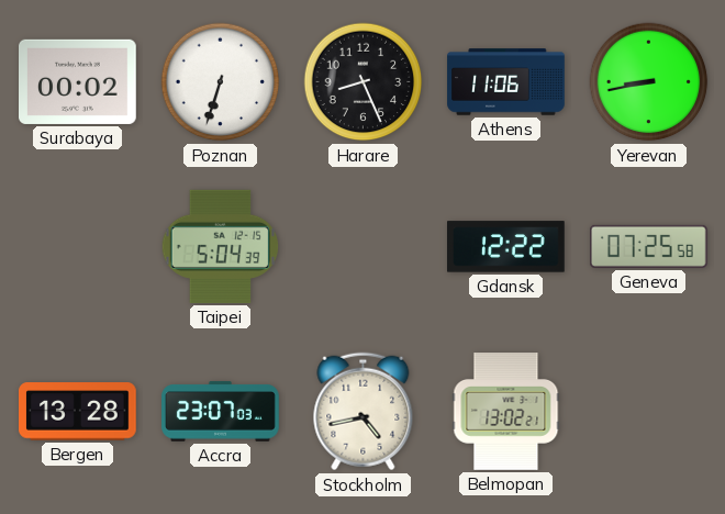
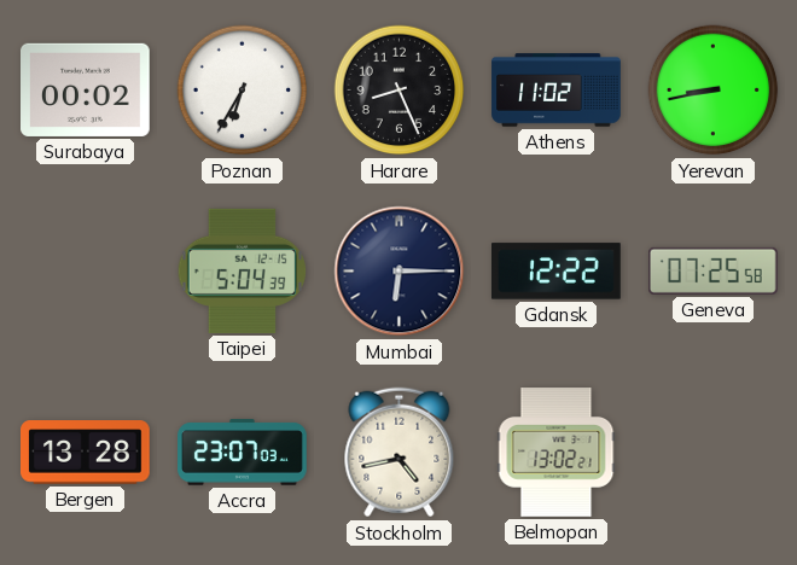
Poznan: 6:33 -> 6:35 (243, 91)
Athens: 11:06 -> 11:02 (557, 91)
Mumbai: none -> 6:15 (400, 272)
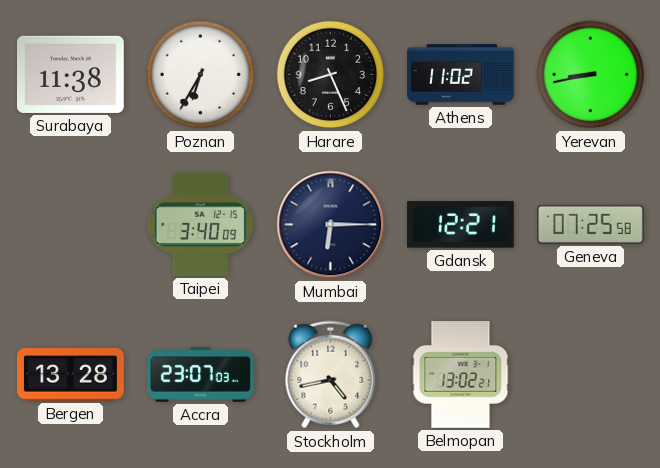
Surabaya: 00:02 -> 11:38 (71, 74)
Taipei: 5:04 -> 3:40 (201, 224)
Gdansk: 12:22 -> 12:21 (461, 225)
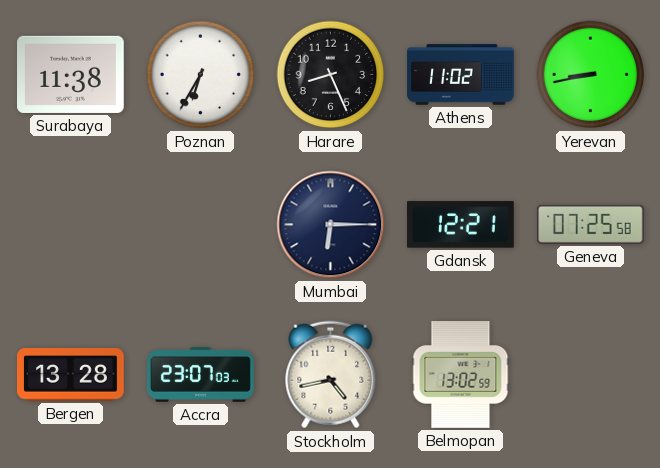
Taipei: 3:40 -> none (201, 224)
Belmopan: 13:02:21 -> 13:02:59 (461, 375)
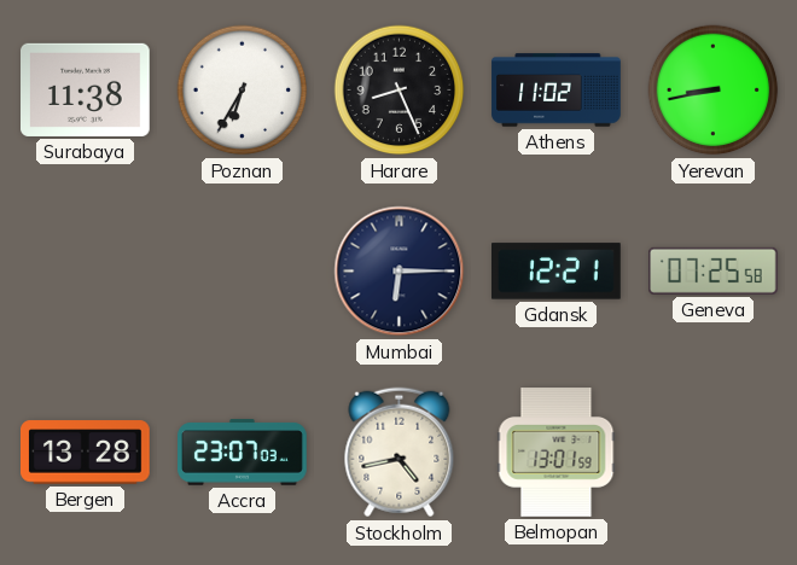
Belmopan: 13:02 -> 13:01 (557, 453)
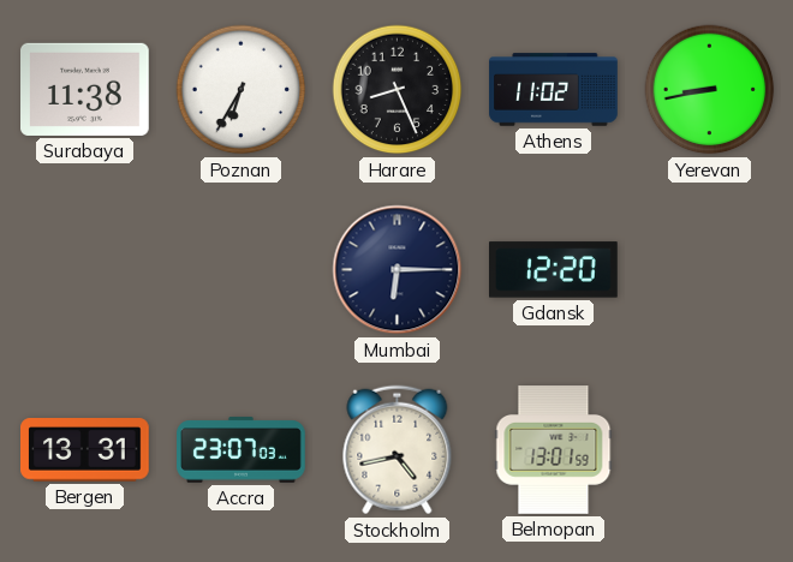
Gdansk: 12:21 -> 12:20 (554, 270)
Geneva: 07:25 -> none (714, 270)
Bergen: 13:28 -> 13:31 (85, 450)
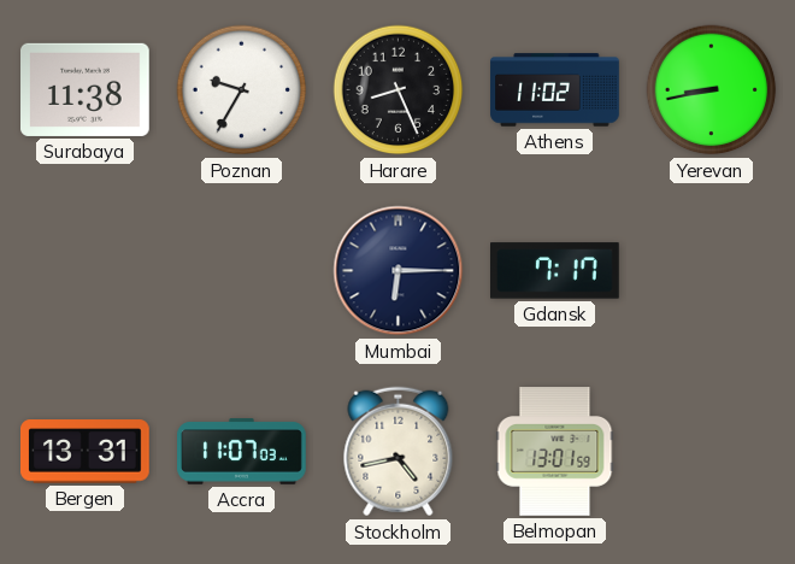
Poznan: 6:35 -> 9:35 (242, 90)
Gdansk: 12:20 -> 7:17 (555, 271)
Accra: 23:07 -> 11:07 (242, 452)
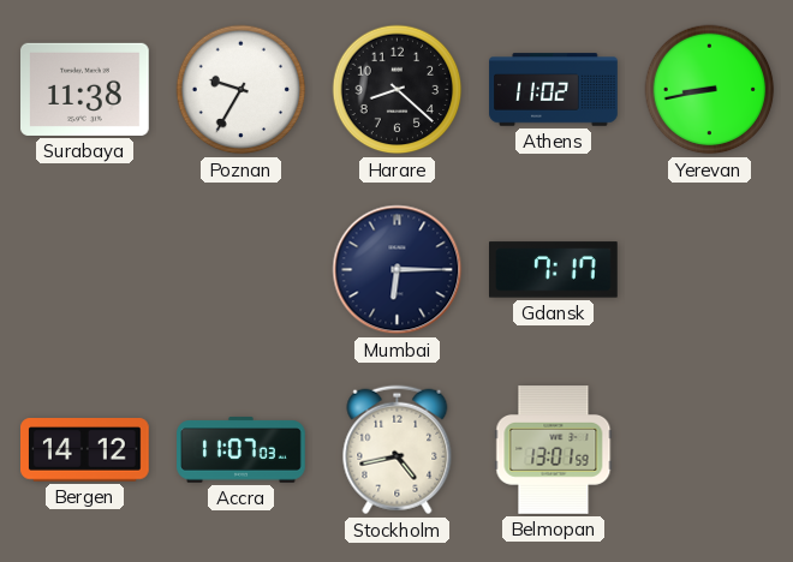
Harare: 8:26 -> 8:22 (398, 90)
Bergen: 13:31 -> 14:12 (85, 450)
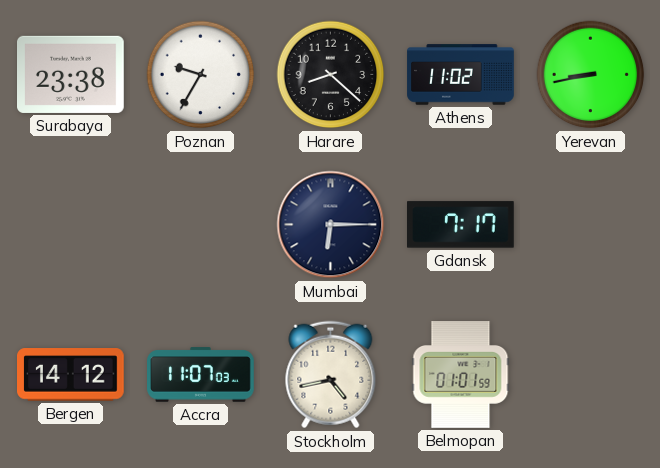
Surabaya: 11:38 -> 23:38 (71, 74)
Belmopan: 13:01 -> 01:01 (461, 375)
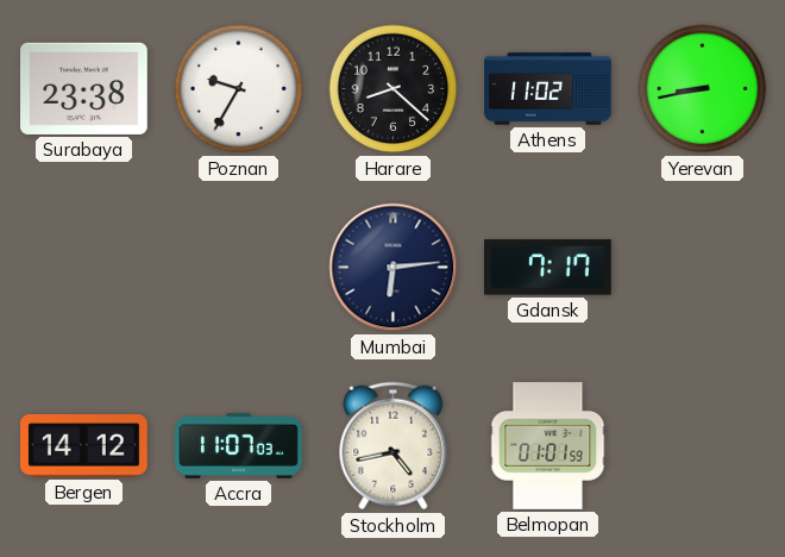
Mumbai: 6:15 -> 6:14 (394, 268)
